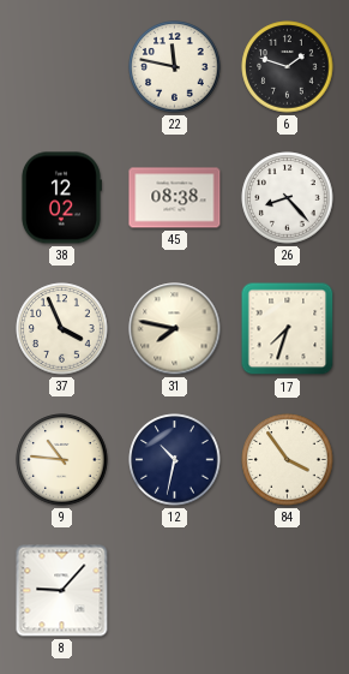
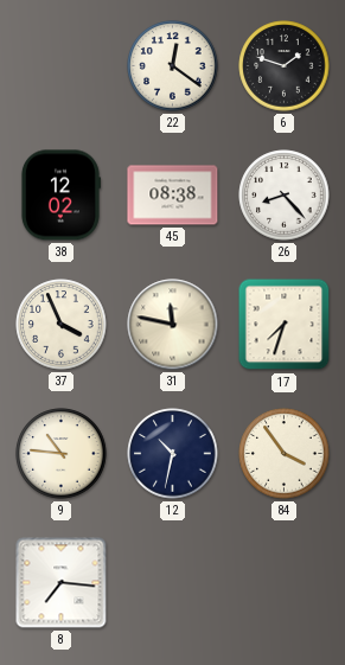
22: 11:47 -> 12:21 (173, 66)
31: 7:47 -> 11:47 (173, 325)
8: 9:07 -> 7:16 (62, 583)
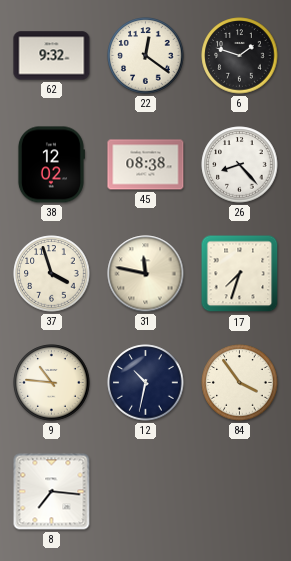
62: none -> 9:32 (52, 56)
37: 3:56 -> 3:57 (52, 274)
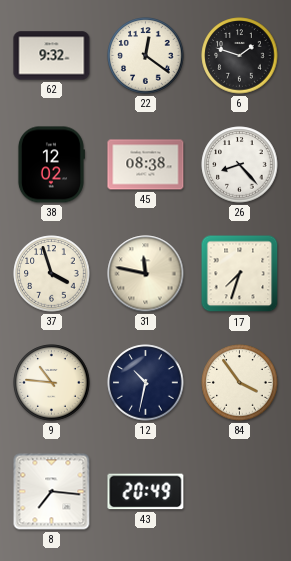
43: none -> 20:49 (146, 492)
